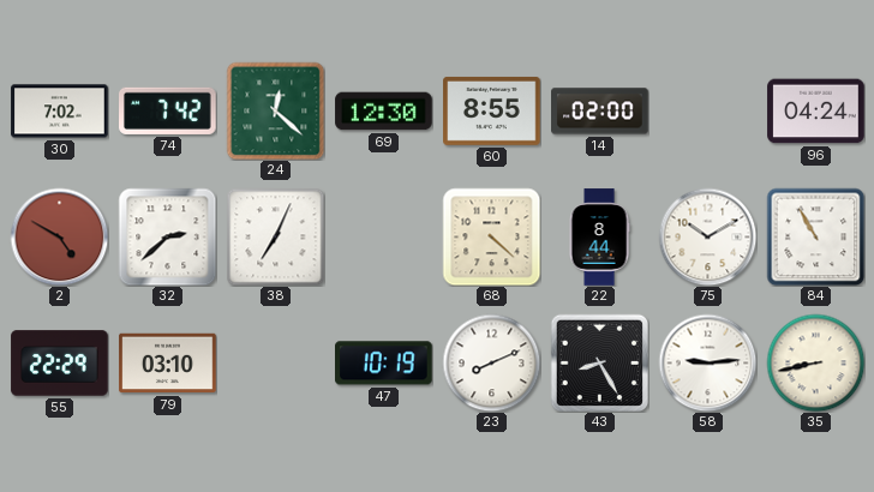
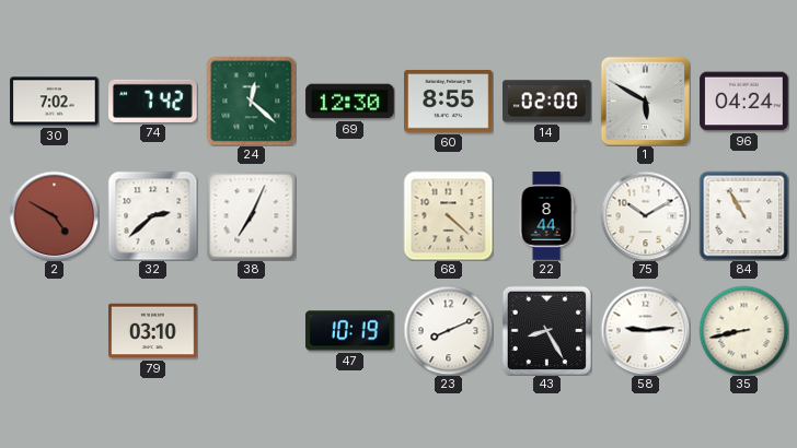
1: none -> 5:50 (645, 101)
55: 22:29 -> none (60, 364)
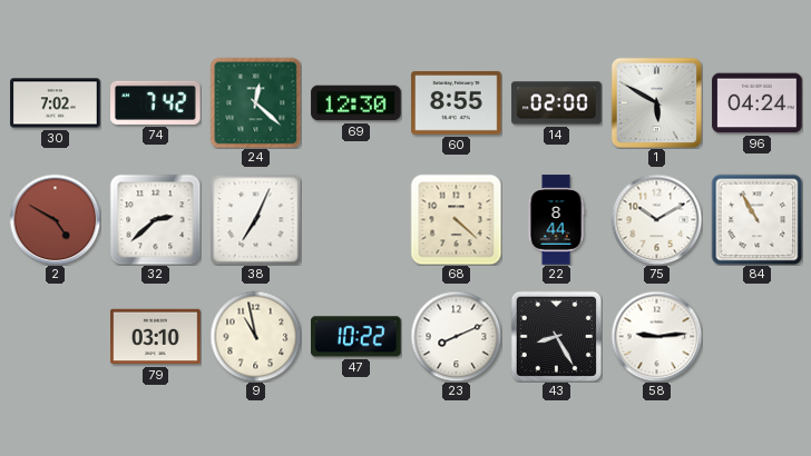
9: none -> 10:58 (255, 336)
47: 10:19 -> 10:22 (356, 337)
35: 8:43 -> none (743, 330)
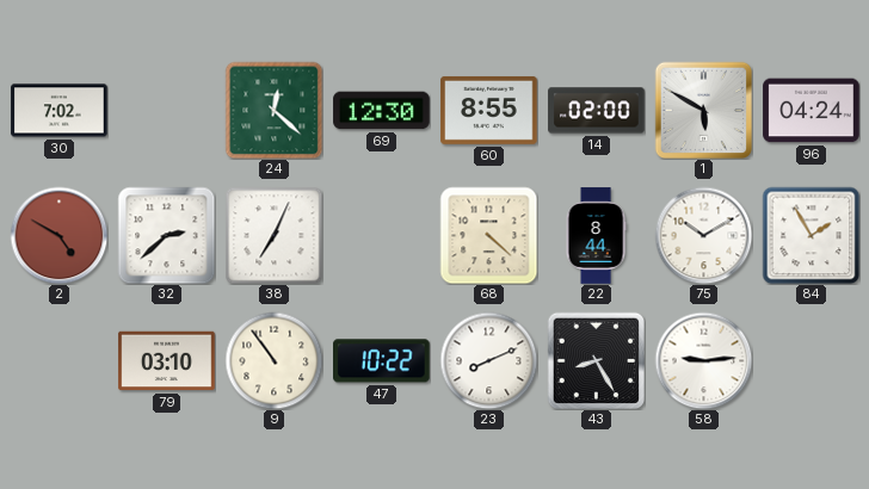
74: 7:42 -> none (156, 102)
84: 10:55 -> 1:55 (811, 235)
9: 10:58 -> 10:54 (273, 360)
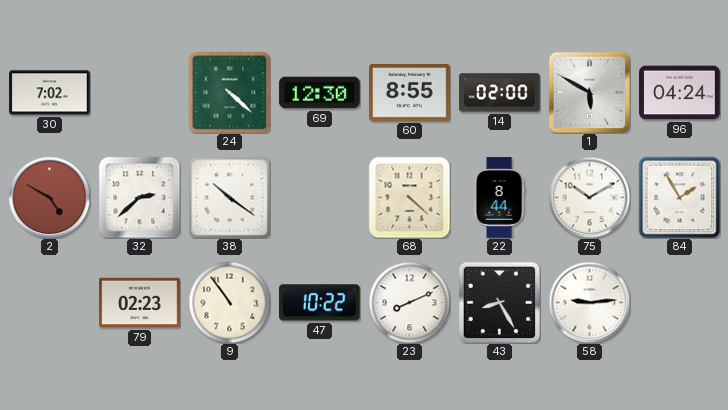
24: 12:22 -> 4:22 (229, 92)
38: 7:04 -> 10:21 (229, 197)
79: 03:10 -> 02:23 (140, 303)
